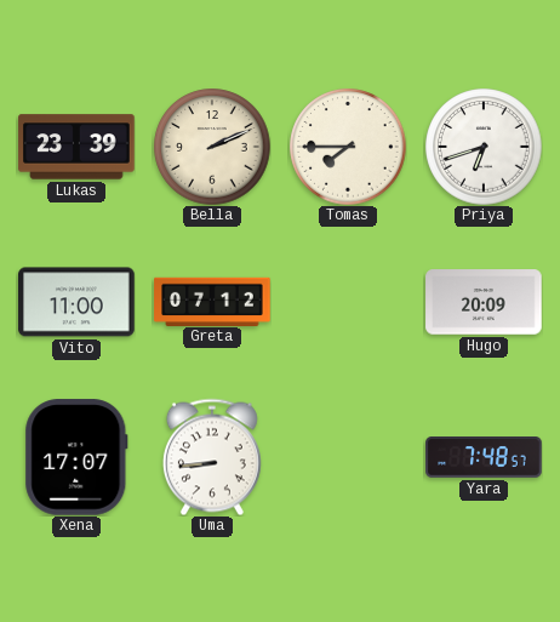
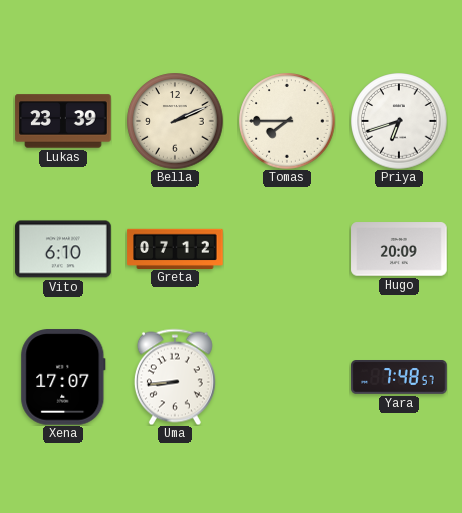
Vito: 11:00 -> 6:10 (63, 249)
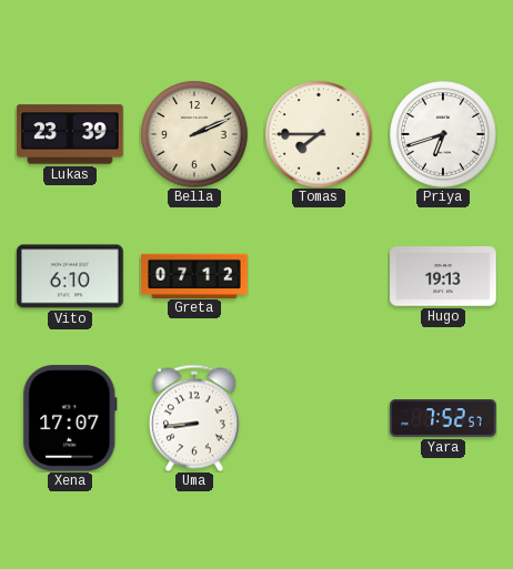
Hugo: 20:09 -> 19:13 (443, 276)
Yara: 7:48 -> 7:52 (443, 418)
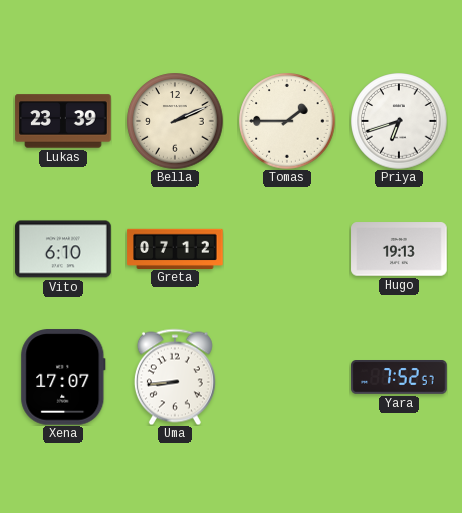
Tomas: 7:45 -> 1:45 (287, 121)
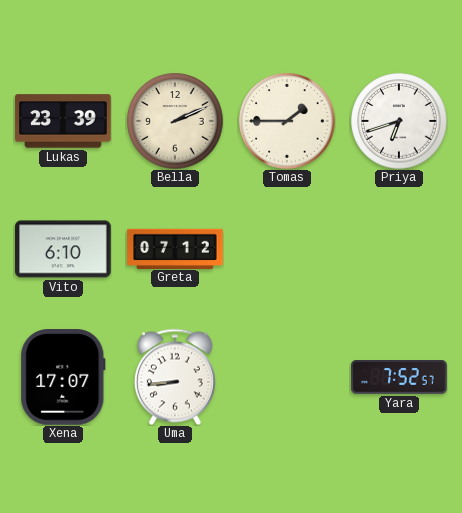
Hugo: 19:13 -> none (399, 249)
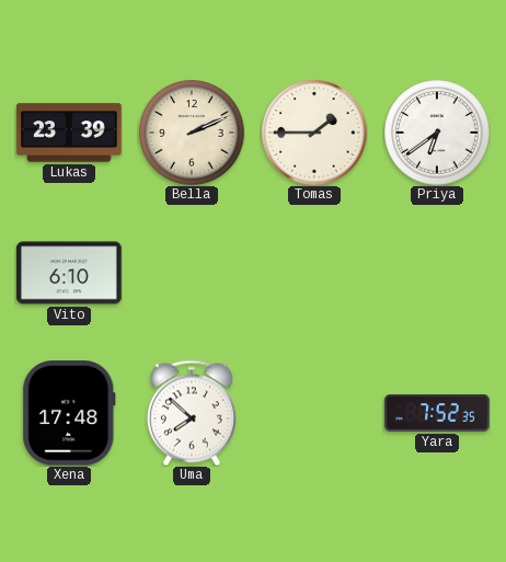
Priya: 6:42 -> 6:39 (437, 133)
Greta: 07:12 -> none (175, 248)
Xena: 17:07 -> 17:48 (69, 413)
Uma: 8:44 -> 7:52 (192, 413)
Yara: 7:52:57 -> 7:52:35 (437, 413)
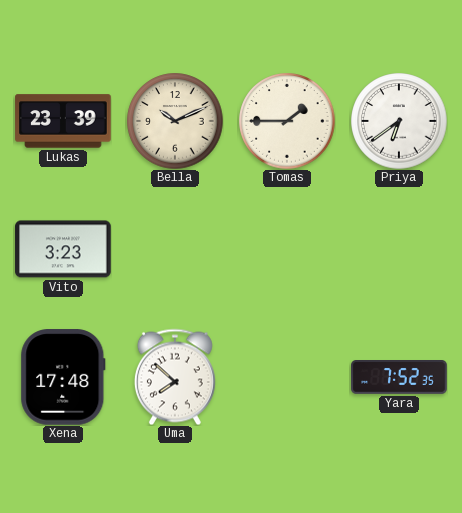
Bella: 2:11 -> 10:11 (175, 121)
Vito: 6:10 -> 3:23 (63, 249)
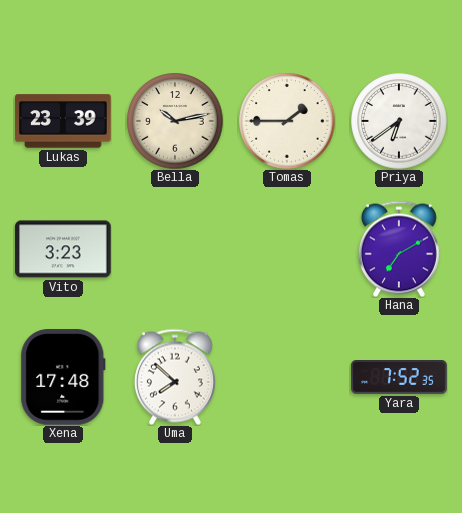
Bella: 10:11 -> 10:13 (175, 121)
Hana: none -> 7:10 (399, 249)
